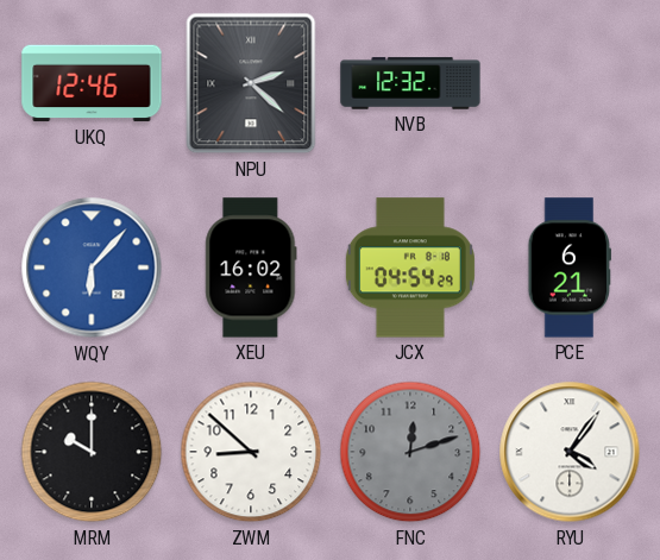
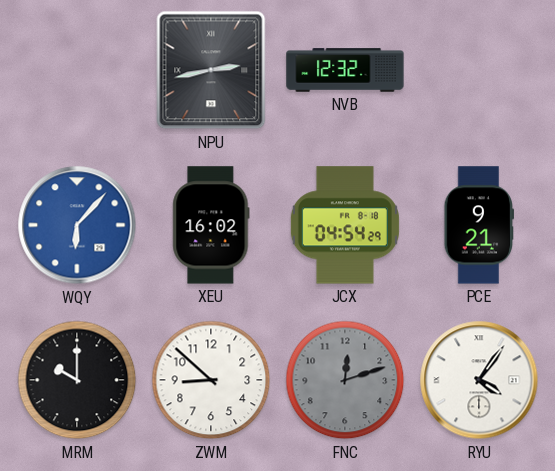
UKQ: 12:46 -> none (92, 83)
NPU: 2:22 -> 2:43 (211, 70)
PCE: 6:21 -> 9:21 (478, 225)
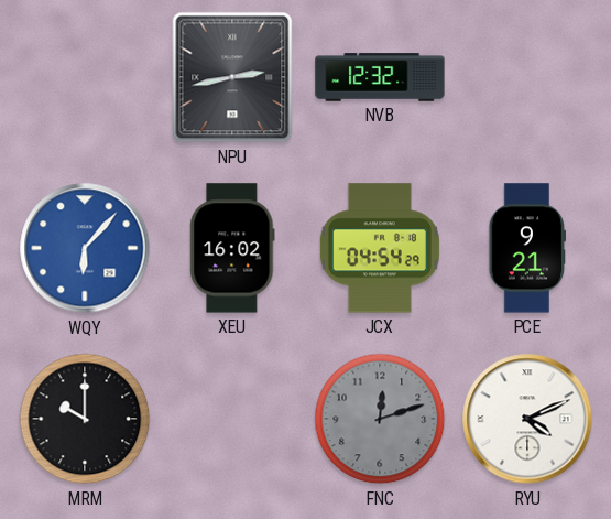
ZWM: 8:52 -> none (211, 380)
RYU: 4:06 -> 4:11 (527, 419)
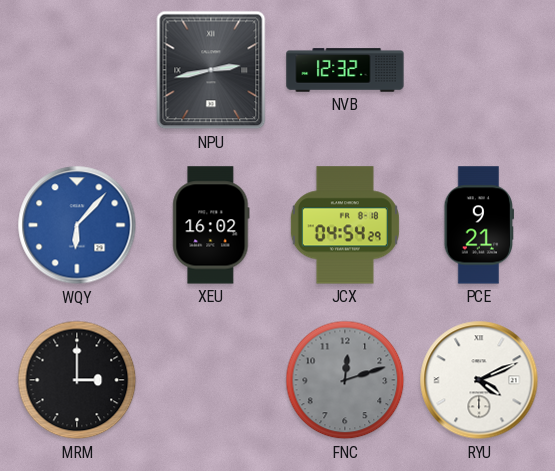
MRM: 10:00 -> 3:00 (77, 380)
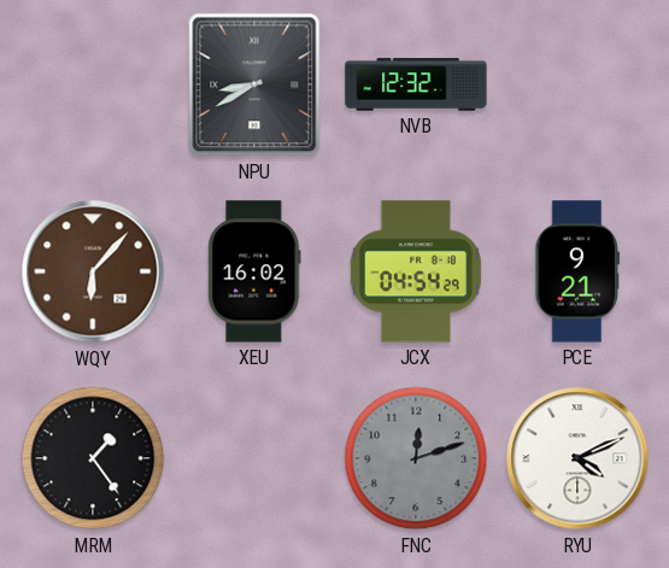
NPU: 2:43 -> 8:40 (254, 84)
WQY dial: blue -> brown (93, 271)
MRM: 3:00 -> 1:24 (93, 458)
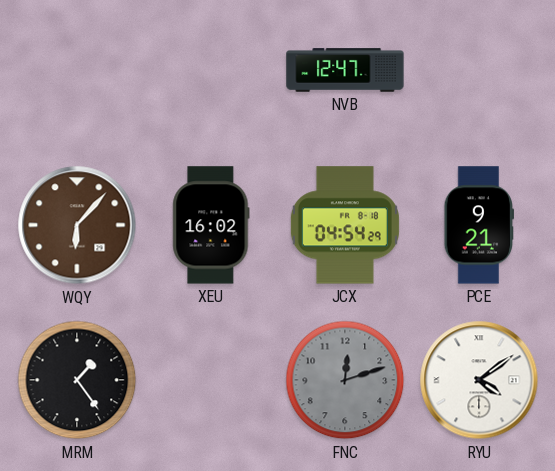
NPU: 8:40 -> none (254, 84)
NVB: 12:32 -> 12:47 (345, 70)
RYU: 4:11 -> 4:09 (479, 380)
